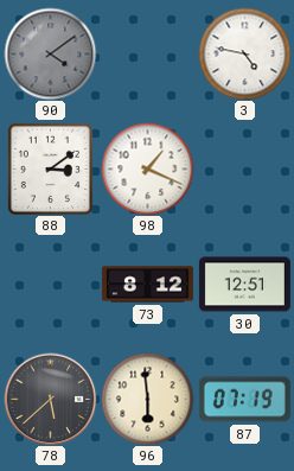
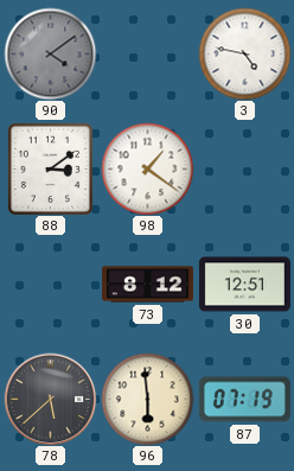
98: 1:19 -> 1:21 (147, 168)
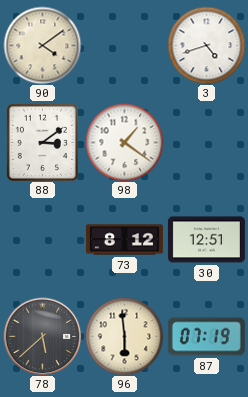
90 dial: grey -> cream (42, 45)
3: 4:47 -> 4:42 (206, 45)
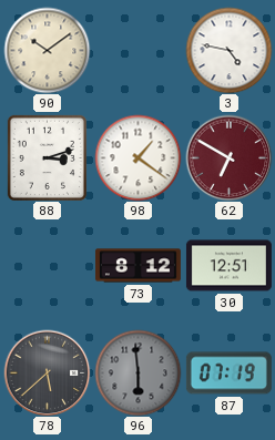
90: 4:09 -> 10:09 (47, 50)
3: 4:42 -> 4:47 (228, 50)
88: 3:09 -> 3:12 (47, 157)
62: none -> 6:50 (228, 157)
96 dial: cream -> grey (137, 372)
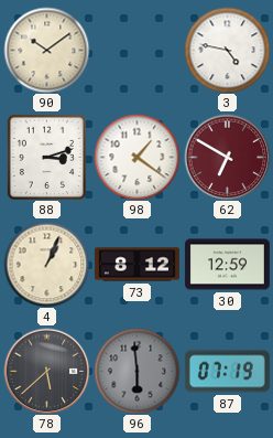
4: none -> 1:04 (46, 264)
30: 12:51 -> 12:59 (227, 265)
